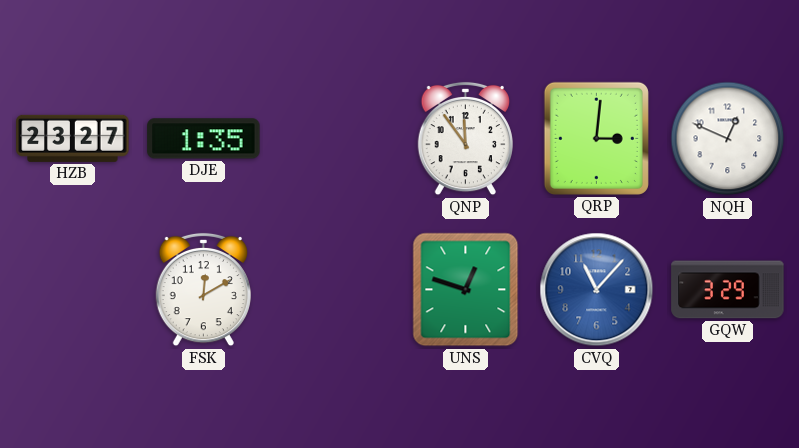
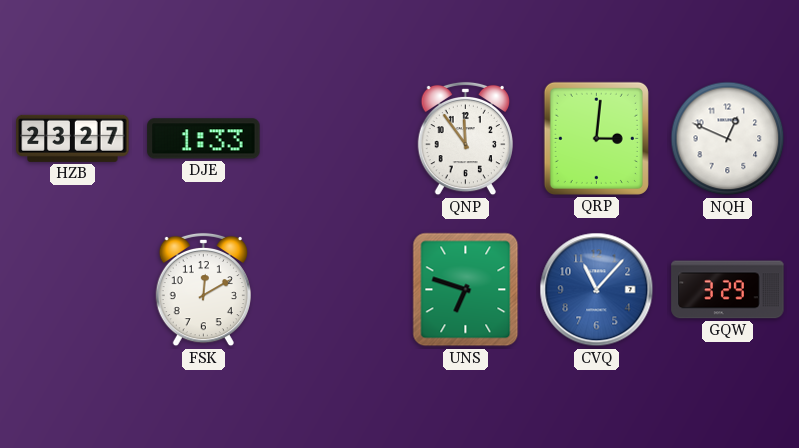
DJE: 1:35 -> 1:33 (204, 139)
UNS: 12:48 -> 6:48 (466, 290)
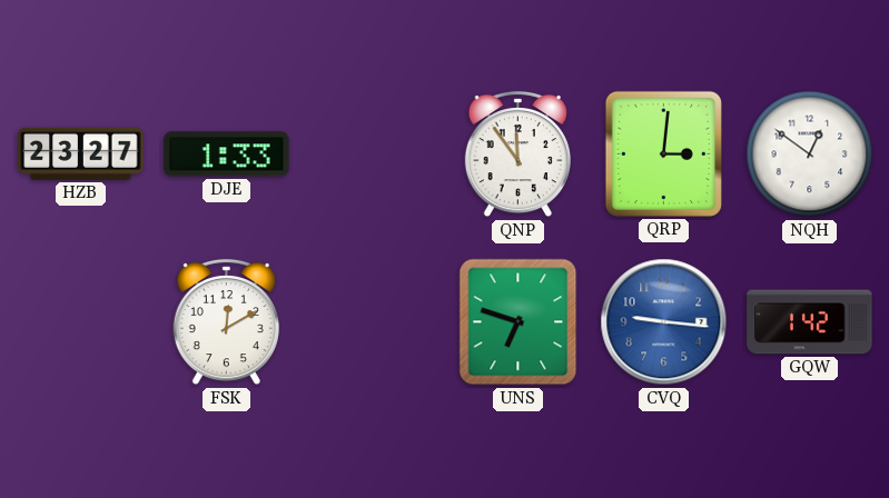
NQH: 12:49 -> 12:51 (810, 155)
CVQ: 11:07 -> 9:16 (664, 322)
GQW: 3:29 -> 1:42 (810, 322)
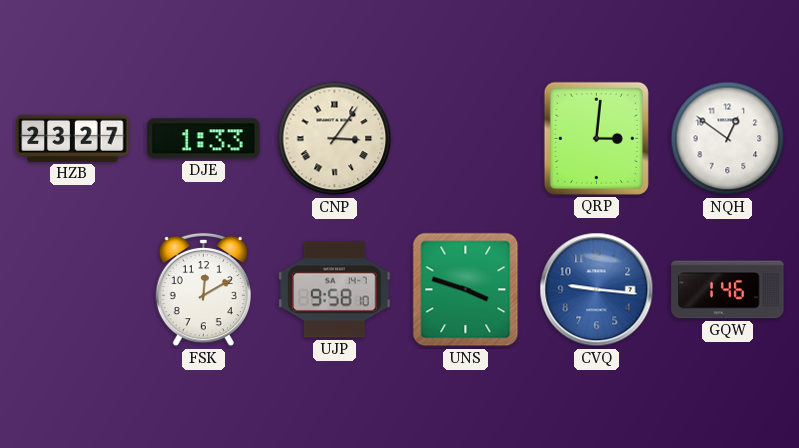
CNP: none -> 3:06 (335, 139)
QNP: 11:54 -> none (517, 155)
UJP: none -> 9:58 (335, 290)
UNS: 6:48 -> 3:48 (466, 290)
GQW: 1:42 -> 1:46 (728, 290)
